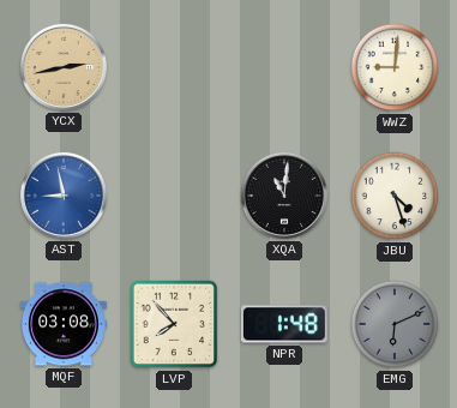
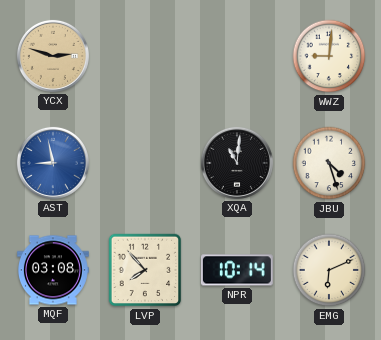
YCX: 2:43 -> 2:48 (53, 56)
NPR: 1:48 -> 10:14 (237, 270)
EMG dial: grey -> cream (329, 270)
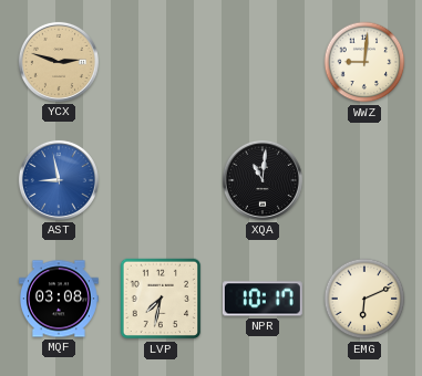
JBU: 4:27 -> none (329, 163)
LVP: 7:53 -> 7:32 (161, 299)
NPR: 10:14 -> 10:17 (263, 299)
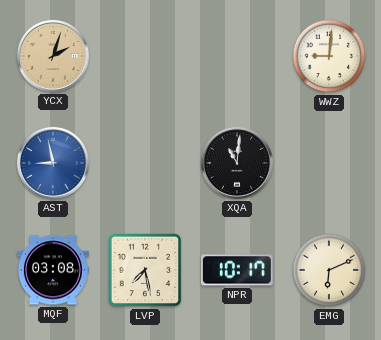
YCX: 2:48 -> 2:03 (53, 56)
LVP: 7:32 -> 7:28 (145, 270)
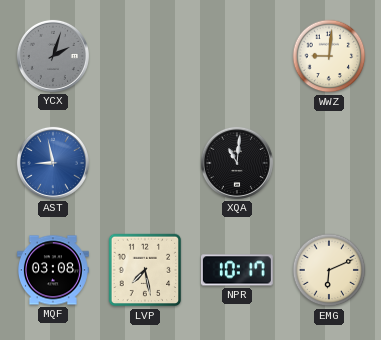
YCX dial: champagne -> grey (53, 56)
